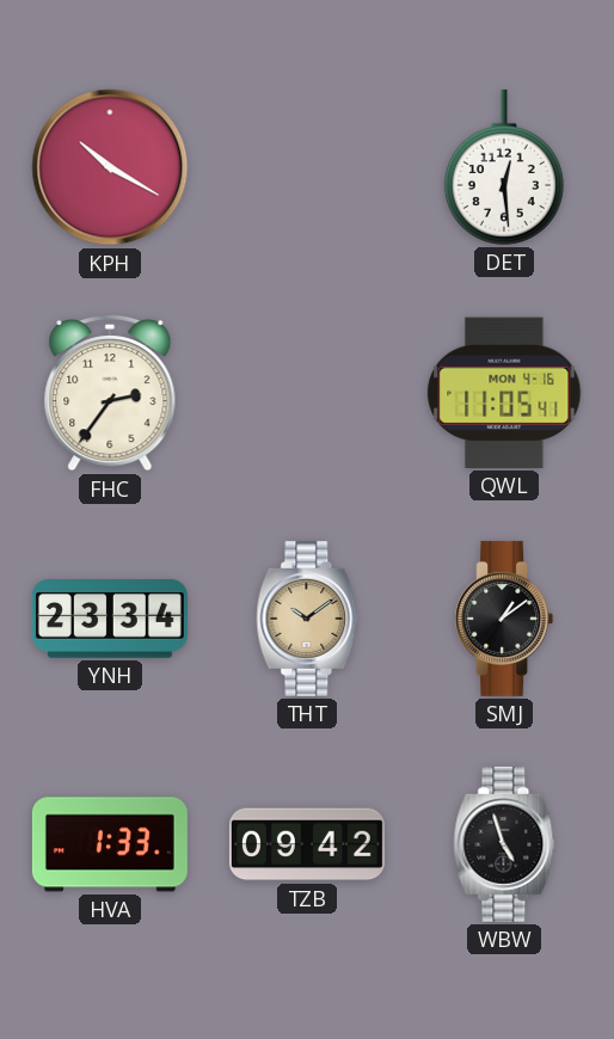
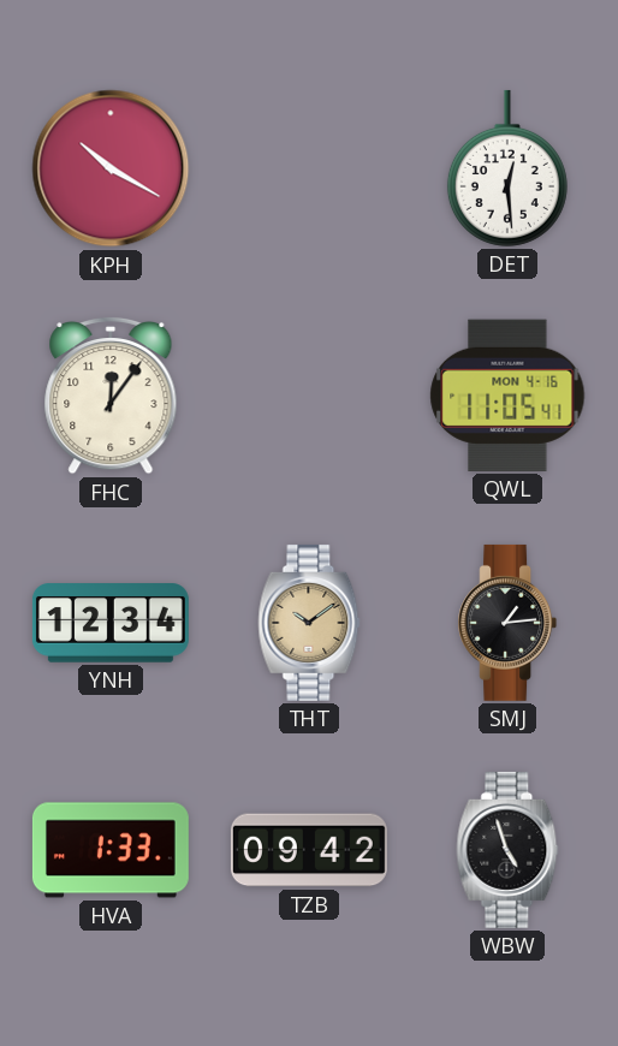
FHC: 2:36 -> 12:06 (111, 396)
YNH: 23:34 -> 12:34 (111, 623)
SMJ: 1:09 -> 1:14 (507, 623)
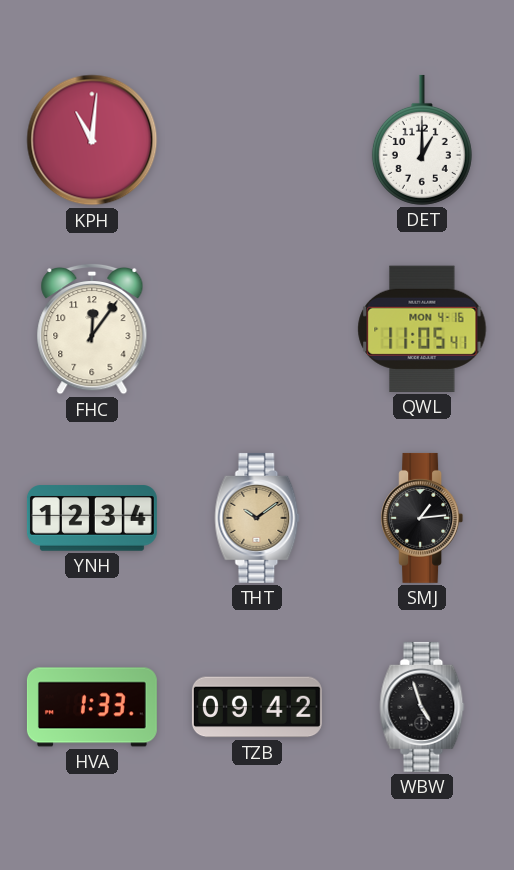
KPH: 10:20 -> 11:01 (92, 140)
DET: 12:29 -> 1:00 (422, 140)
